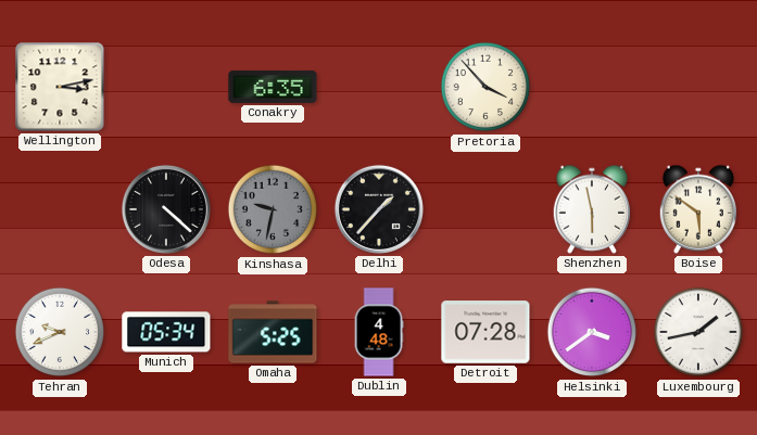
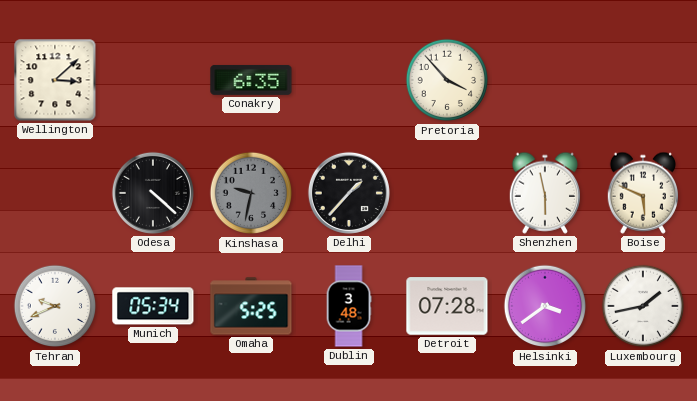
Wellington: 3:13 -> 3:08 (55, 80)
Boise: 5:51 -> 5:49 (642, 193)
Dublin: 4:48 -> 3:48 (349, 306)
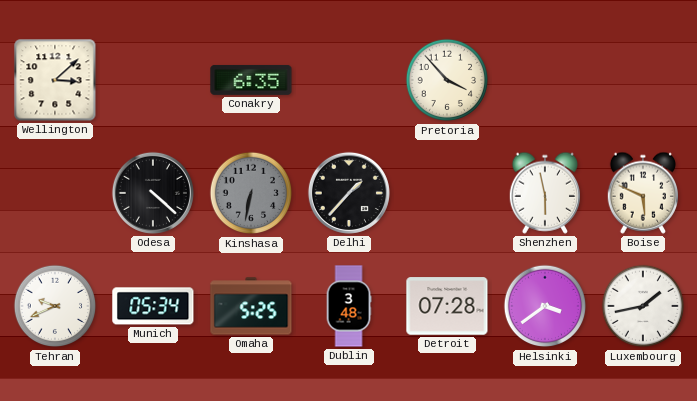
Kinshasa: 9:32 -> 6:32 (251, 193)
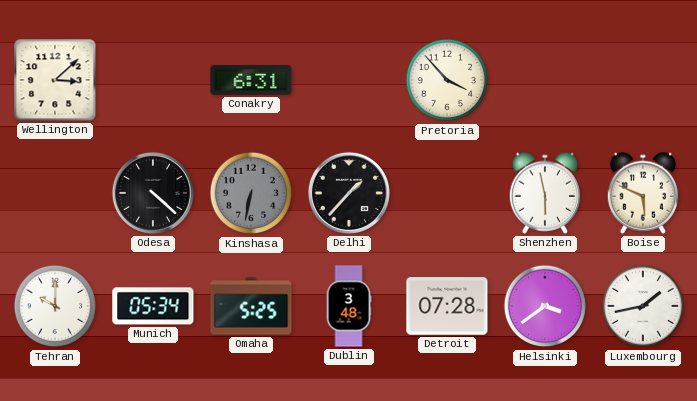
Conakry: 6:35 -> 6:31 (251, 80)
Tehran: 9:41 -> 10:00 (55, 306)
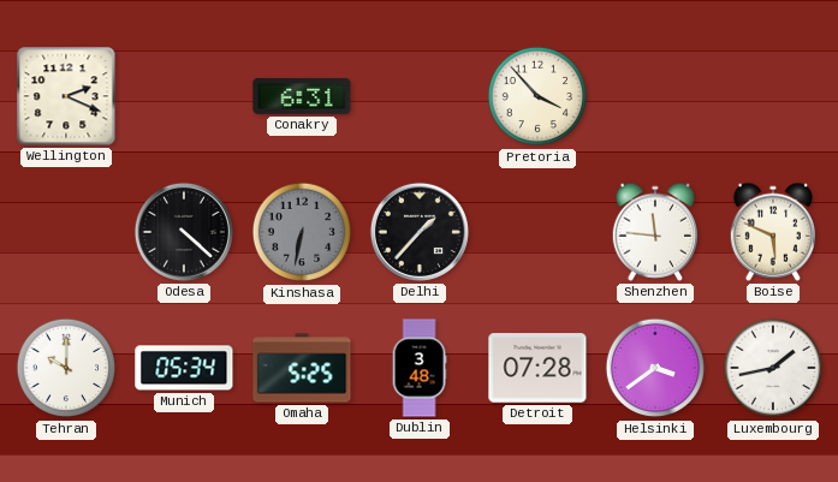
Wellington: 3:08 -> 2:19 (66, 96)
Shenzhen: 5:58 -> 11:46 (654, 232)
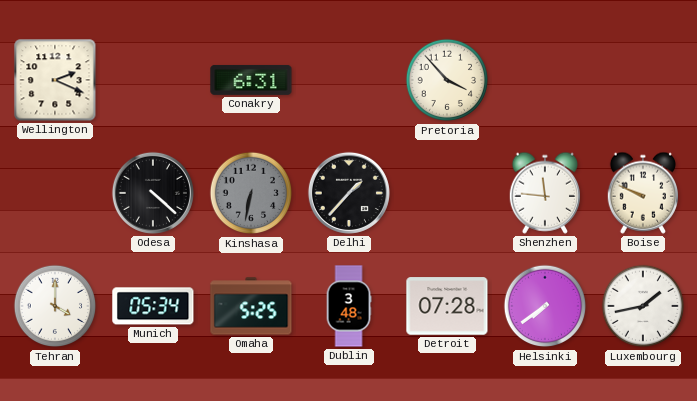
Boise: 5:49 -> 9:49 (642, 193)
Tehran: 10:00 -> 4:00 (55, 306)
Helsinki: 3:39 -> 7:39 (545, 306)
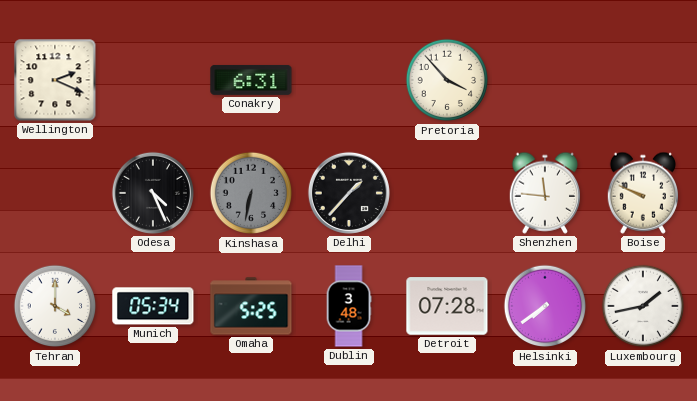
Odesa: 4:22 -> 4:26 (153, 193)
